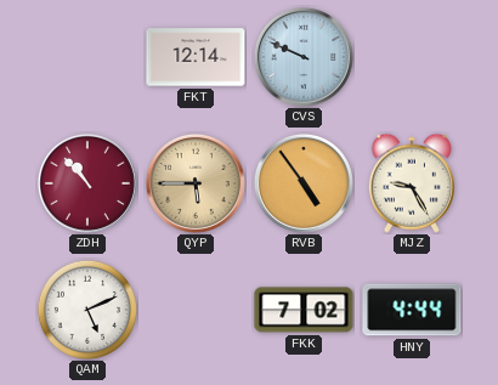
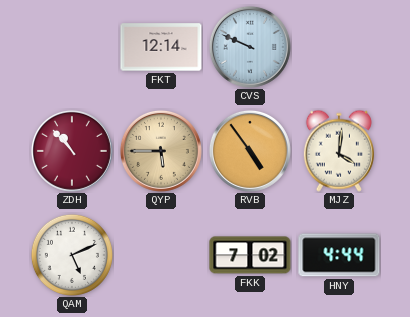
MJZ: 9:25 -> 4:01 (339, 151)
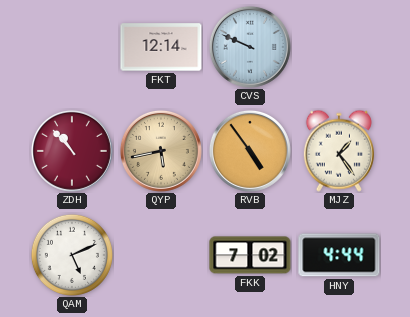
QYP: 5:45 -> 5:43 (161, 151)
MJZ: 4:01 -> 1:24 (339, 151)
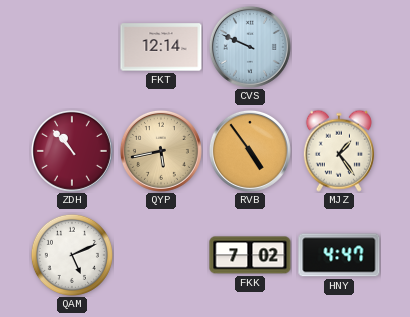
HNY: 4:44 -> 4:47 (339, 255)
